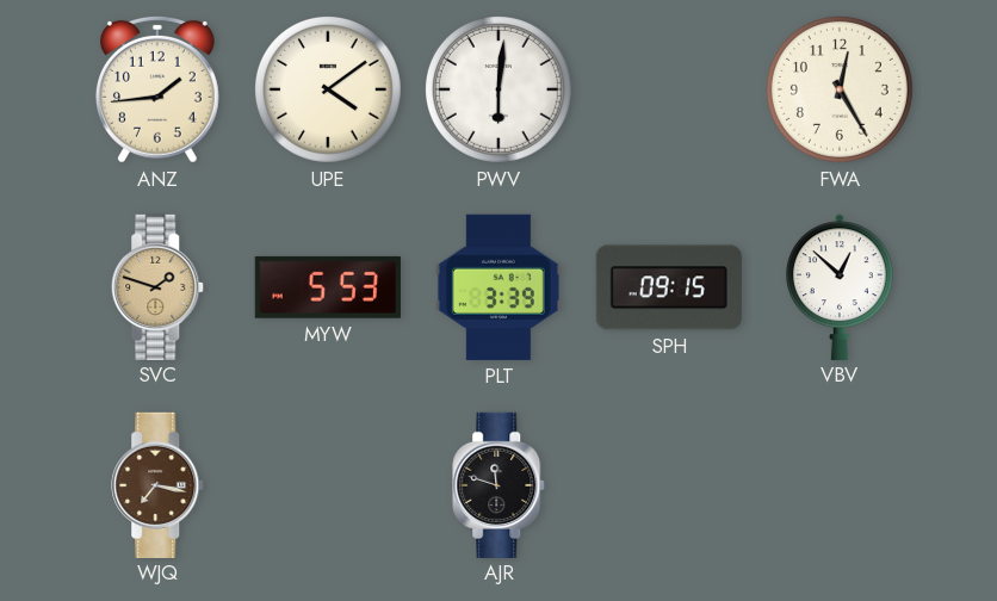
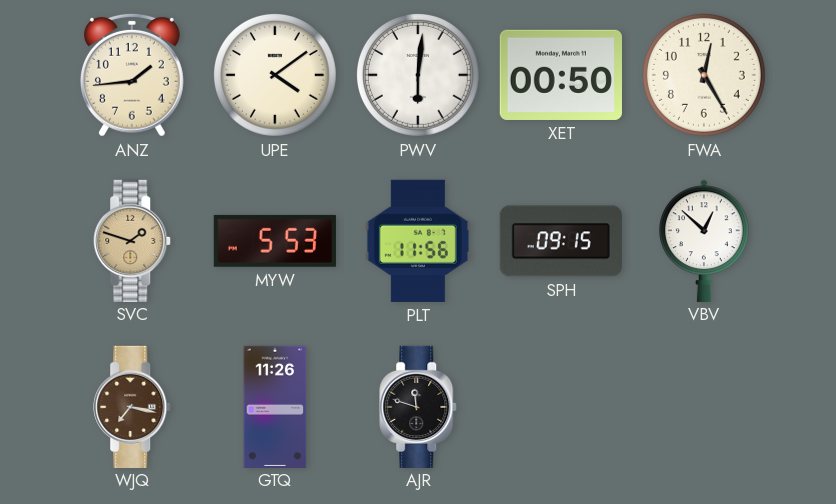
XET: none -> 00:50 (561, 75)
PLT: 3:39 -> 11:56 (418, 241)
GTQ: none -> 11:26 (275, 406)
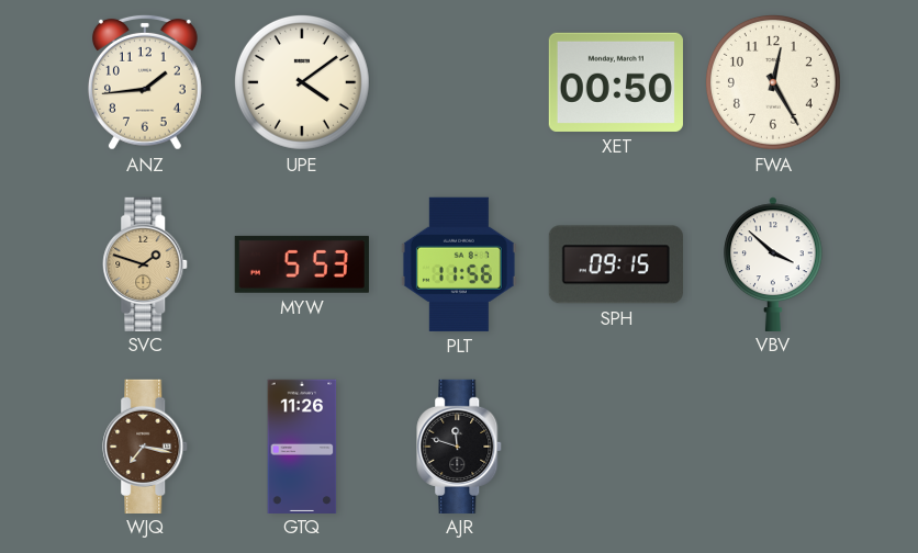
PWV: 6:01 -> none (418, 75)
VBV: 12:52 -> 3:52 (774, 263)
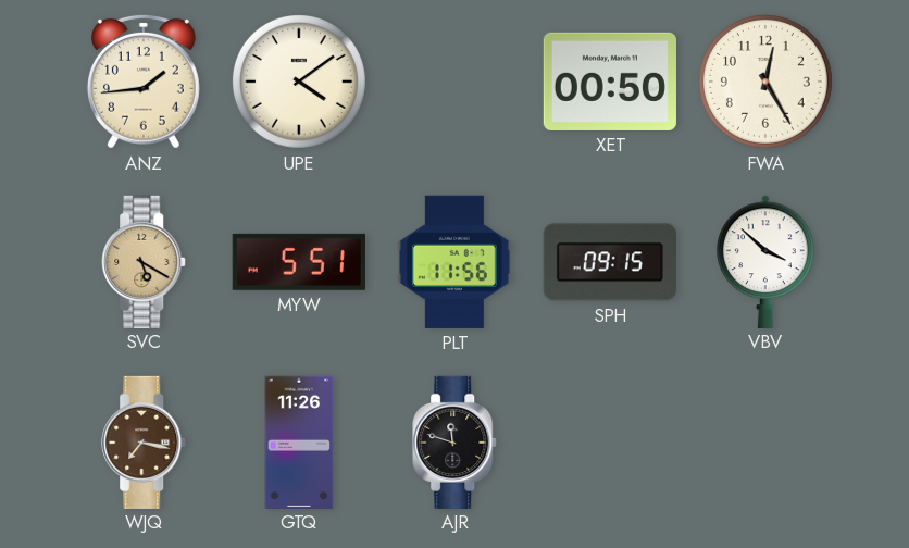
SVC: 1:48 -> 5:20 (145, 261)
MYW: 5:53 -> 5:51 (299, 262)
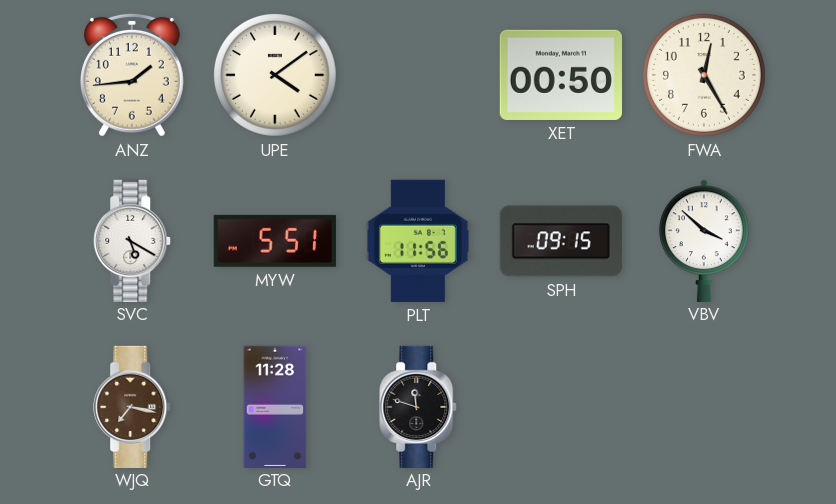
SVC dial: champagne -> white (133, 240)
GTQ: 11:26 -> 11:28 (275, 406)
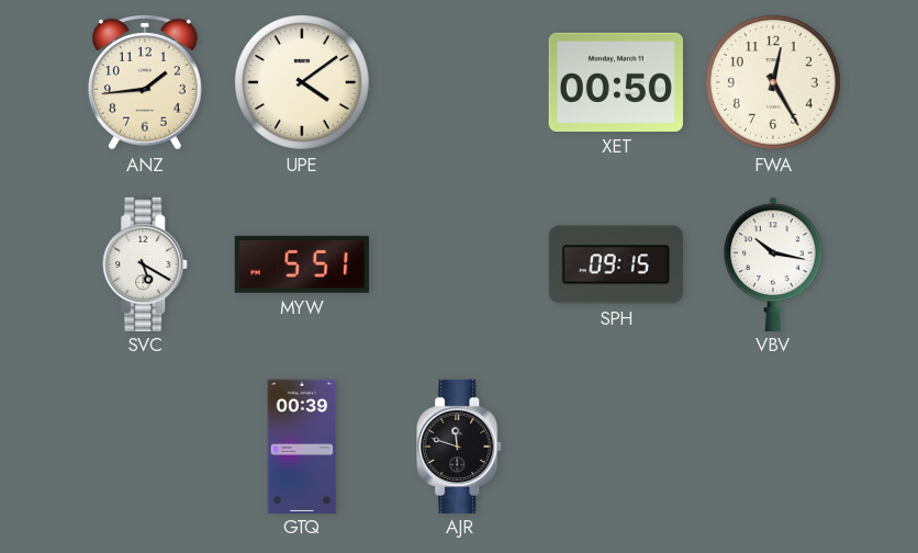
PLT: 11:56 -> none (418, 241)
VBV: 3:52 -> 10:17 (774, 263)
WJQ: 7:17 -> none (133, 406)
GTQ: 11:28 -> 00:39 (302, 445)
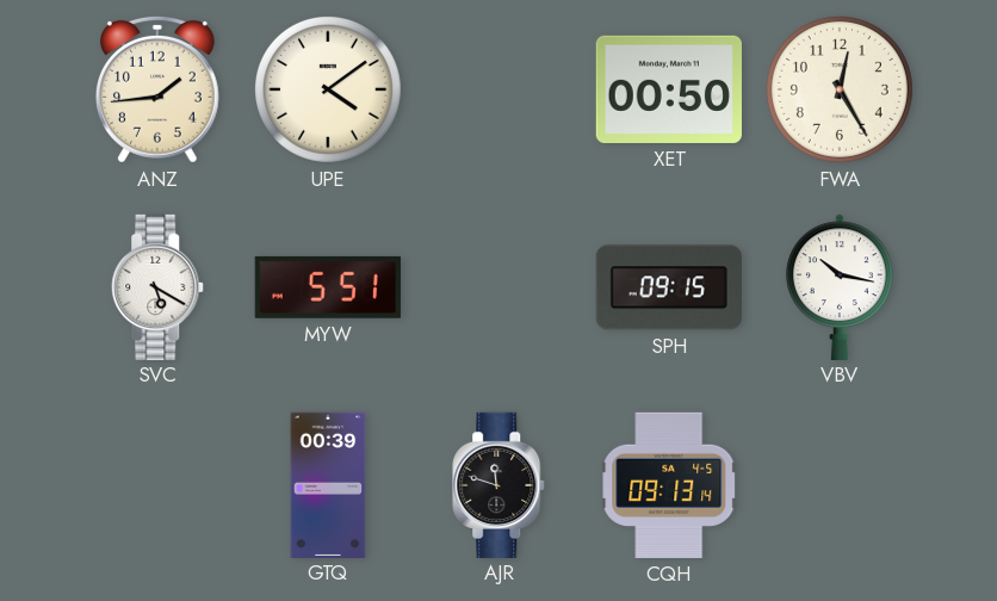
CQH: none -> 09:13 (670, 485)
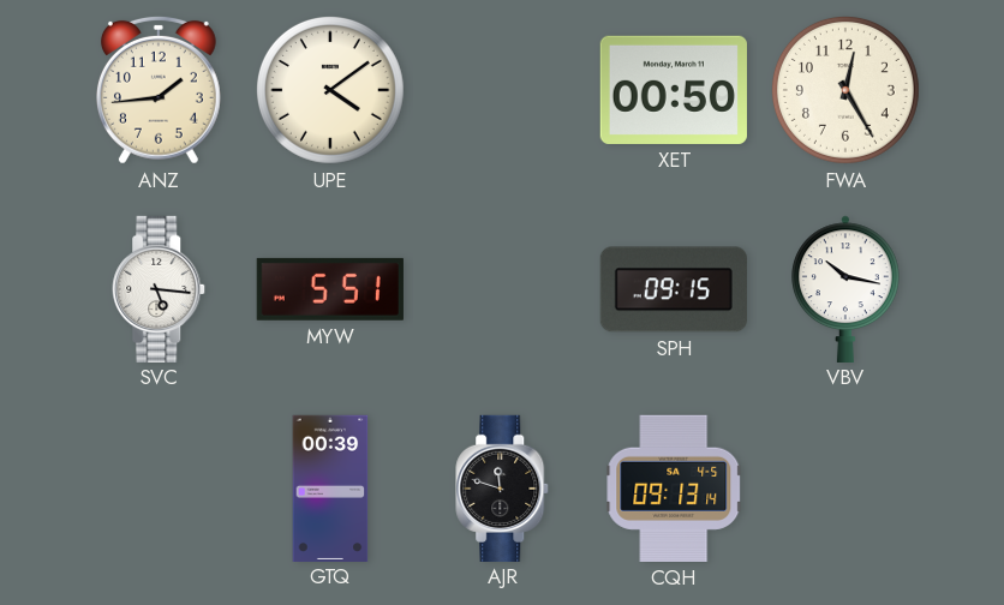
SVC: 5:20 -> 5:16 (160, 288)
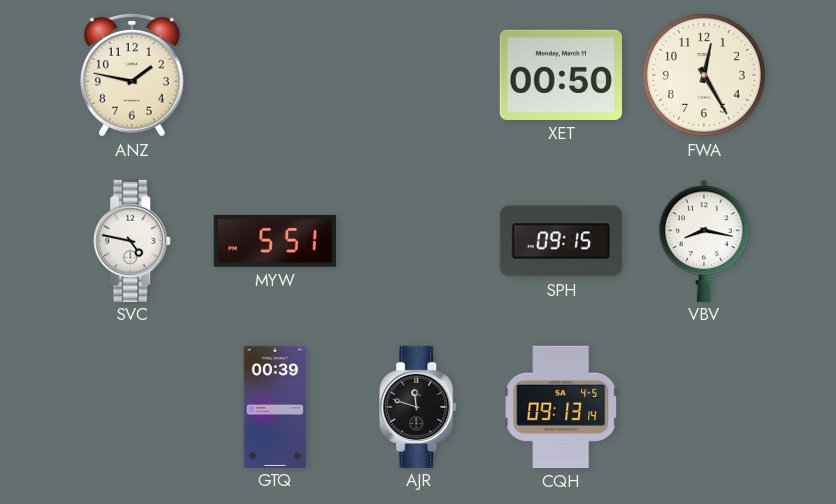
ANZ: 1:44 -> 1:47 (132, 75)
UPE: 4:09 -> none (330, 90)
SVC: 5:16 -> 4:47 (133, 240)
VBV: 10:17 -> 8:17 (705, 240)
